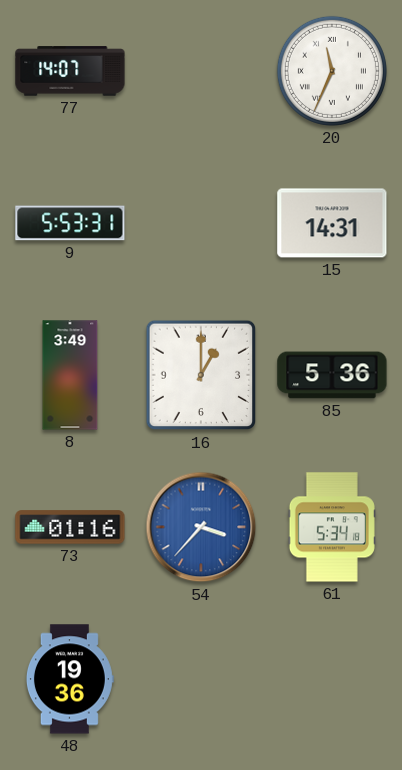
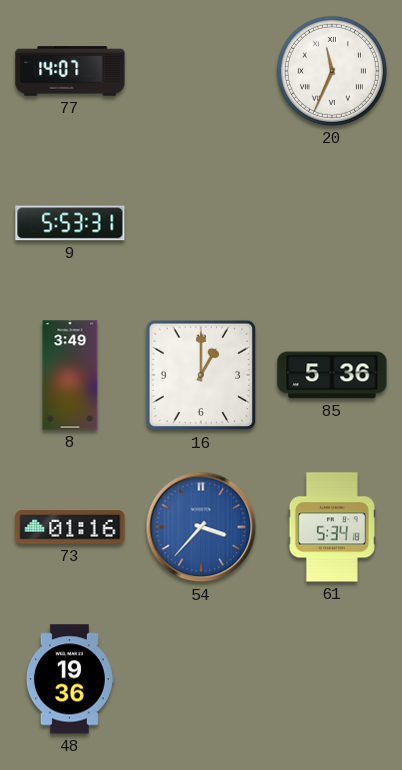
15: 14:31 -> none (332, 223)
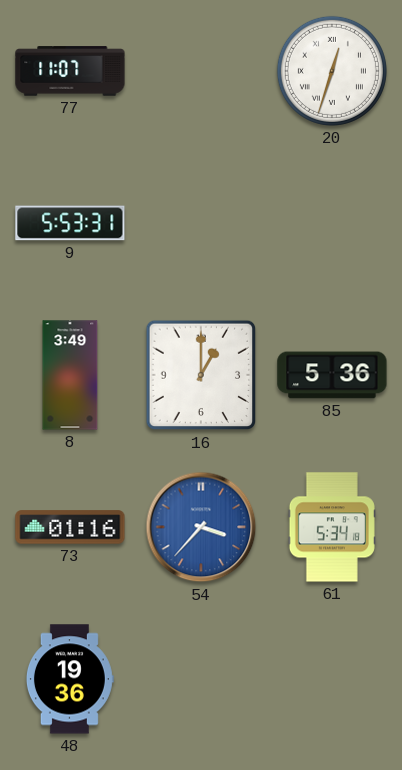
77: 14:07 -> 11:07 (70, 71)
20: 11:34 -> 12:33 (332, 71)
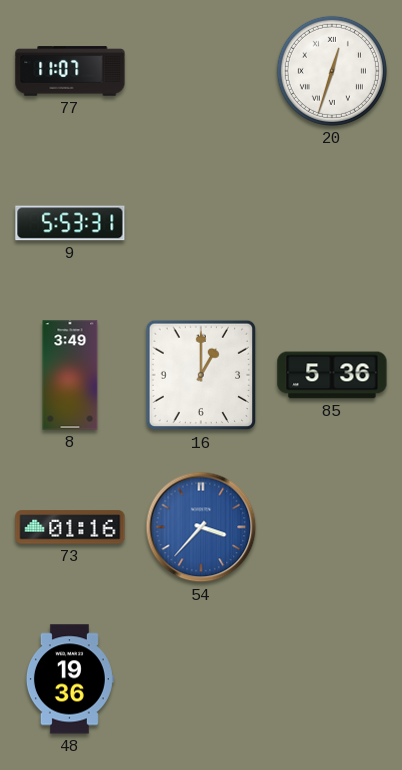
61: 5:34 -> none (332, 527)
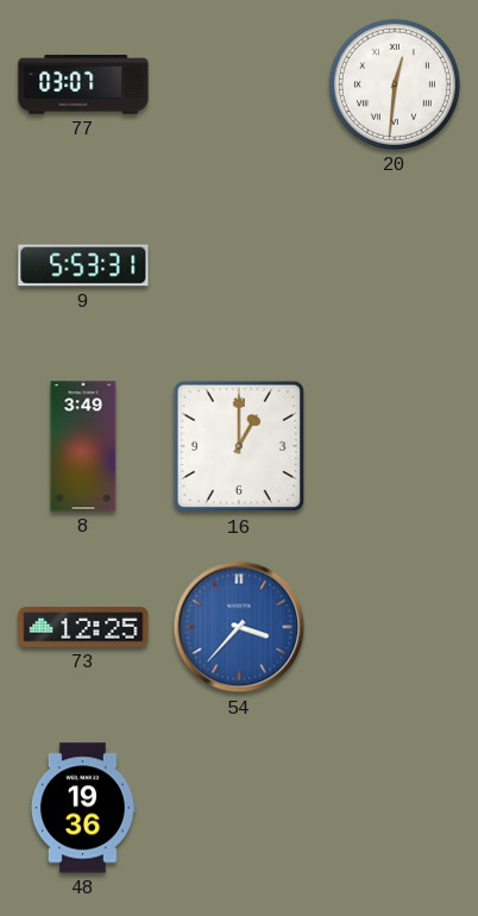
77: 11:07 -> 03:07 (83, 84)
20: 12:33 -> 12:31 (395, 84)
85: 5:36 -> none (332, 375)
73: 01:16 -> 12:25 (83, 627)
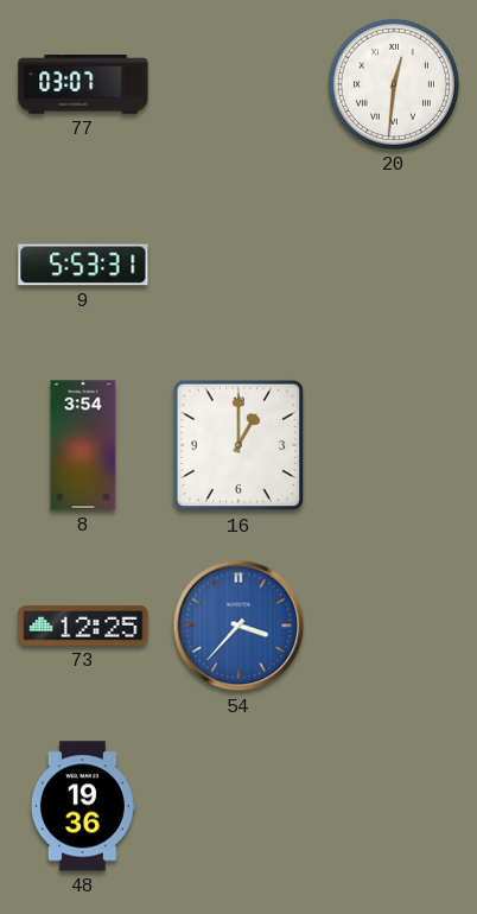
8: 3:49 -> 3:54 (83, 445)
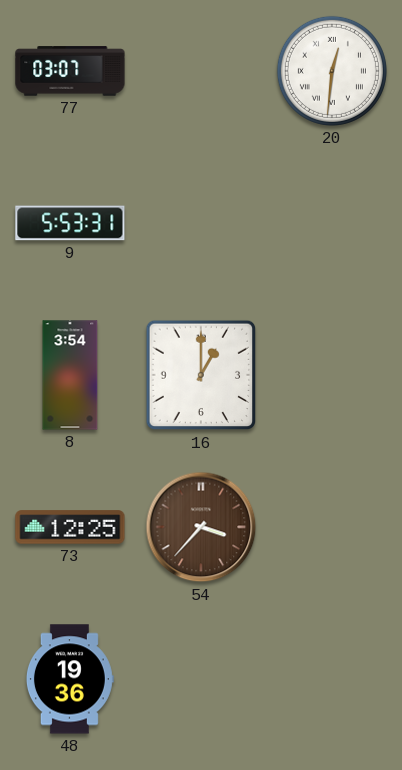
54 dial: blue -> brown (201, 527)
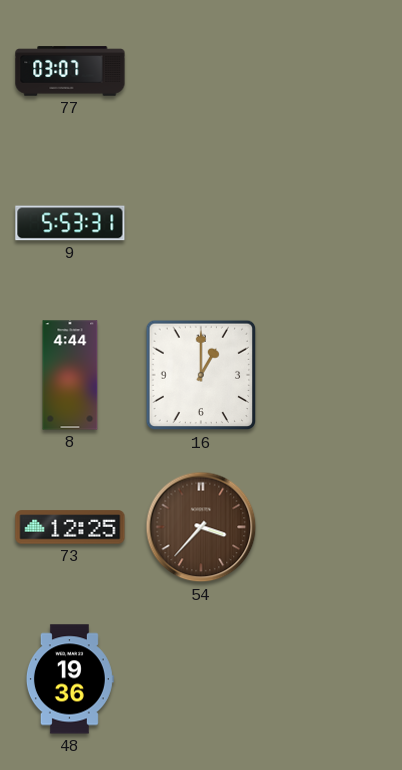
20: 12:31 -> none (332, 71)
8: 3:54 -> 4:44 (70, 375)
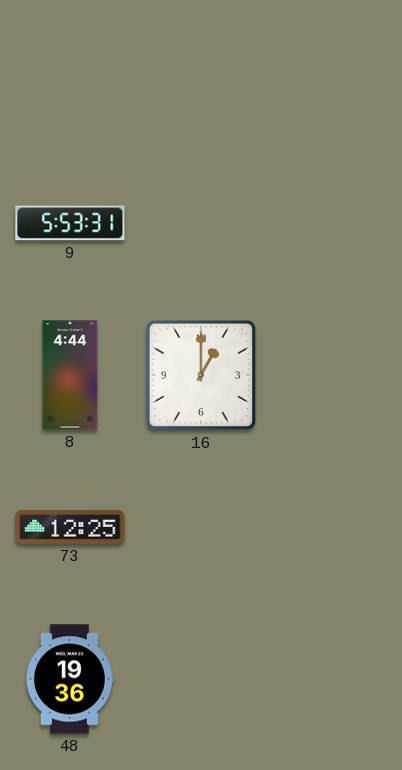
77: 03:07 -> none (70, 71)
54: 3:37 -> none (201, 527)
